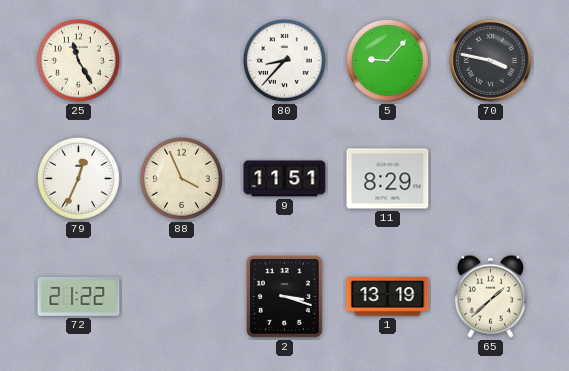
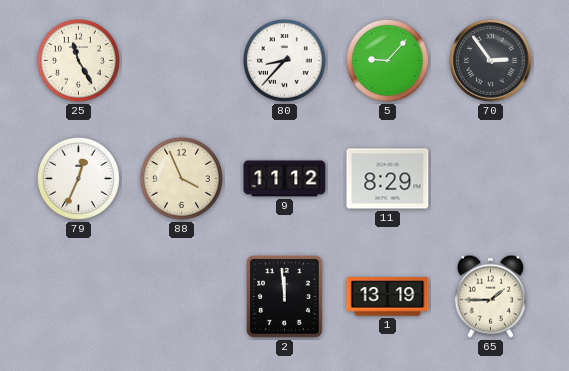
70: 3:47 -> 2:54 (491, 61)
9: 11:51 -> 11:12 (285, 179)
72: 21:22 -> none (79, 297)
2: 3:18 -> 11:59 (285, 297)
65: 1:38 -> 1:45 (490, 296)
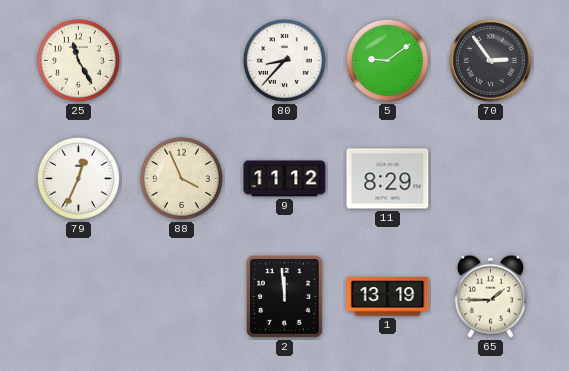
5: 9:07 -> 9:09 (387, 60)
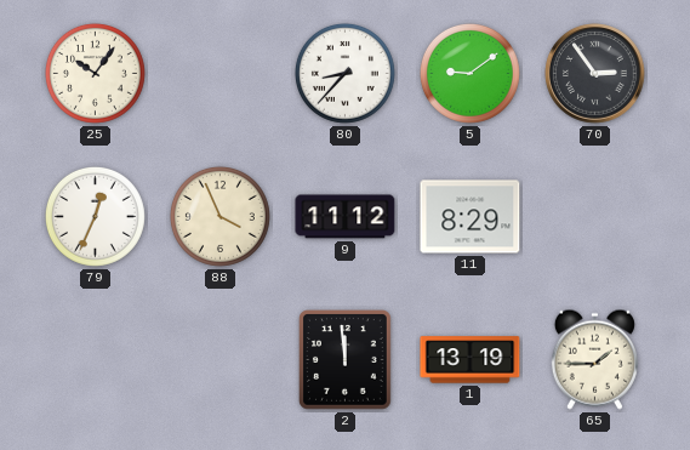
25: 11:25 -> 10:06 (95, 73)
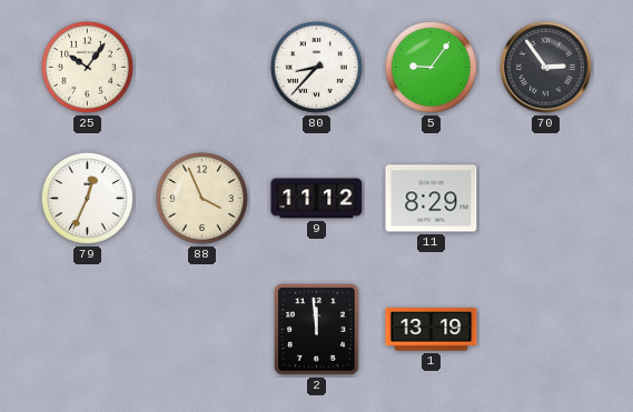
5: 9:09 -> 9:06 (431, 67)
65: 1:45 -> none (594, 359)
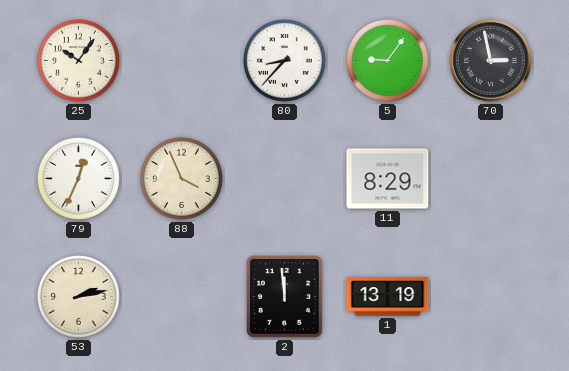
70: 2:54 -> 2:58 (491, 61)
9: 11:12 -> none (317, 199)
53: none -> 2:13 (78, 296)
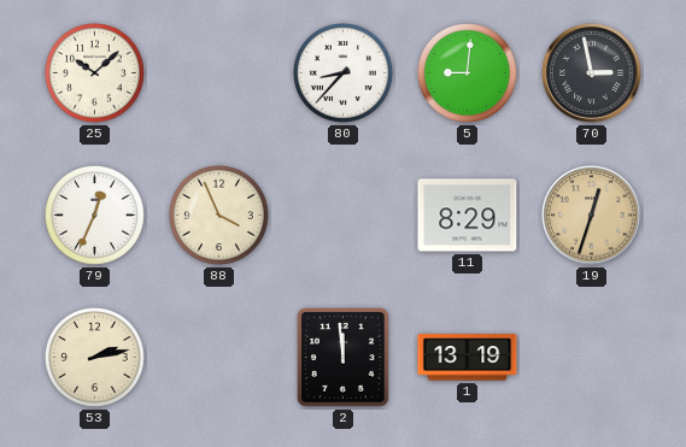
25: 10:06 -> 10:08 (94, 72)
5: 9:06 -> 9:01 (467, 72)
19: none -> 12:33 (592, 216)
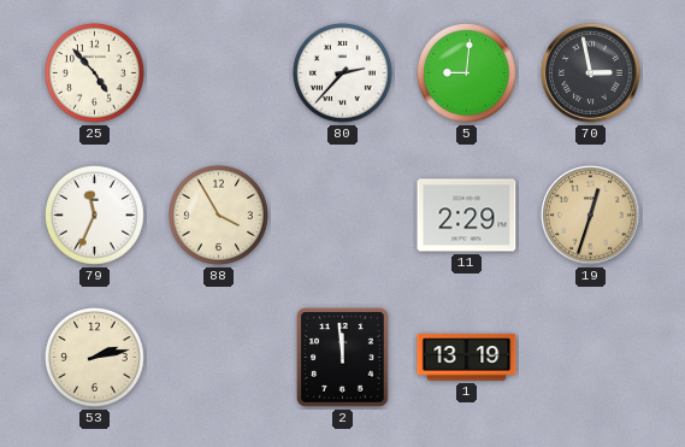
25: 10:08 -> 4:53 (94, 72)
80: 8:37 -> 2:37 (342, 72)
79: 12:34 -> 11:34 (94, 214)
88: 3:56 -> 3:55 (218, 214)
11: 8:29 -> 2:29 (467, 216)
